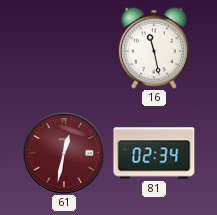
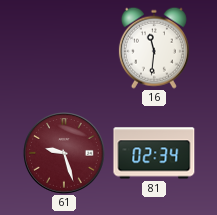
16: 11:28 -> 11:31 (154, 48)
61: 12:32 -> 9:27 (64, 153)
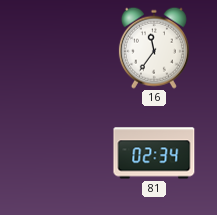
16: 11:31 -> 11:36 (154, 48)
61: 9:27 -> none (64, 153)
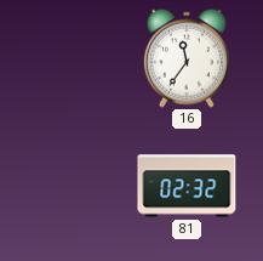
81: 02:34 -> 02:32 (187, 186)
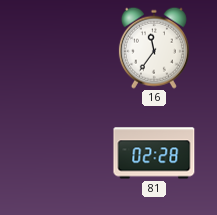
81: 02:32 -> 02:28 (154, 153)
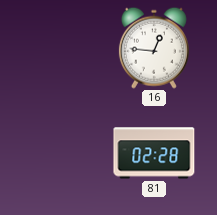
16: 11:36 -> 12:46 (154, 48)
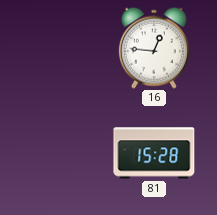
81: 02:28 -> 15:28 (154, 153)
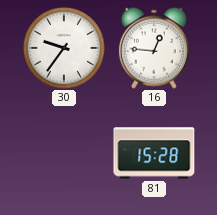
30: none -> 9:36 (64, 48)
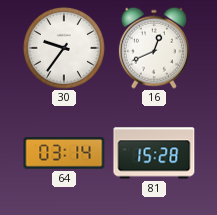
16: 12:46 -> 12:41 (154, 48)
64: none -> 03:14 (64, 154)
